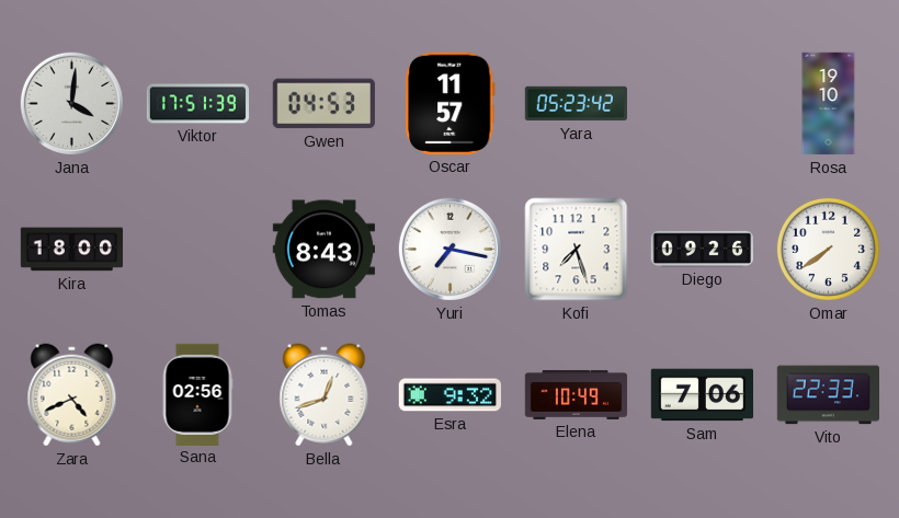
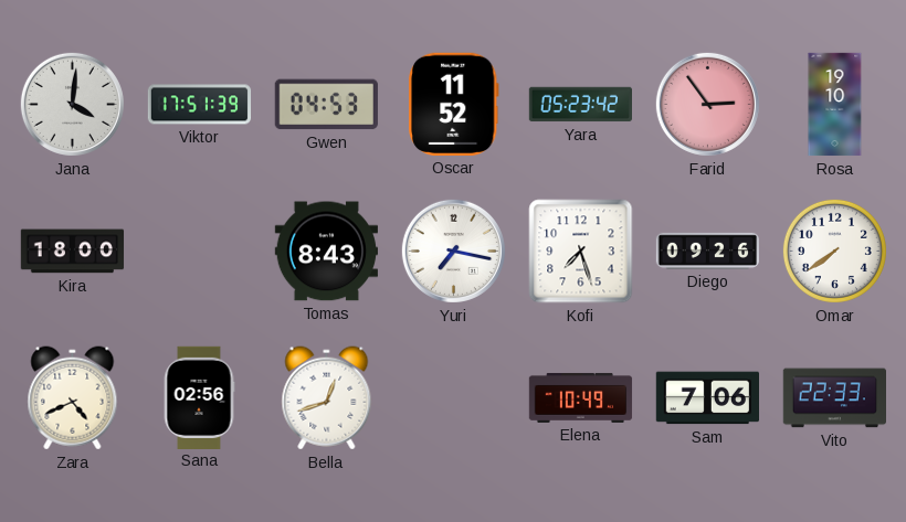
Oscar: 11:57 -> 11:52 (454, 104)
Farid: none -> 2:54 (707, 104)
Esra: 9:32 -> none (450, 395)
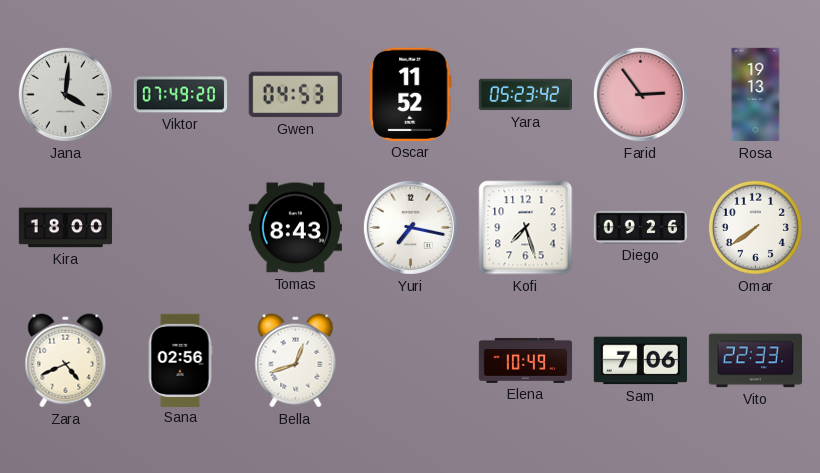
Viktor: 17:51 -> 07:49 (181, 95)
Rosa: 19:10 -> 19:13 (756, 95)
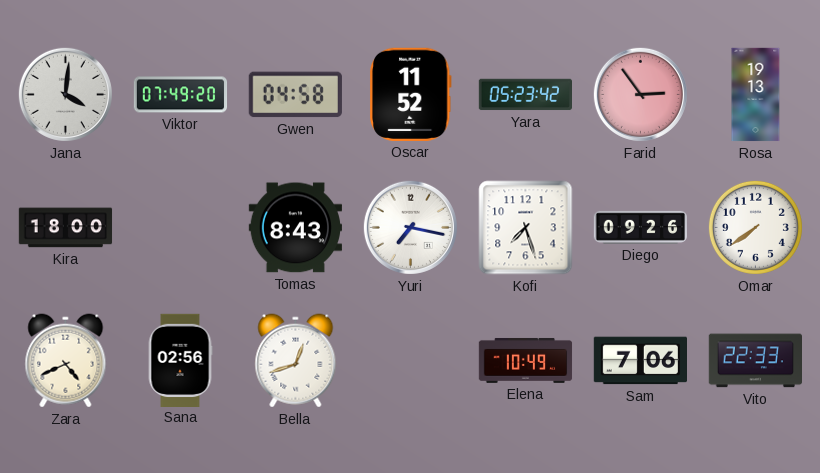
Gwen: 04:53 -> 04:58 (295, 95)
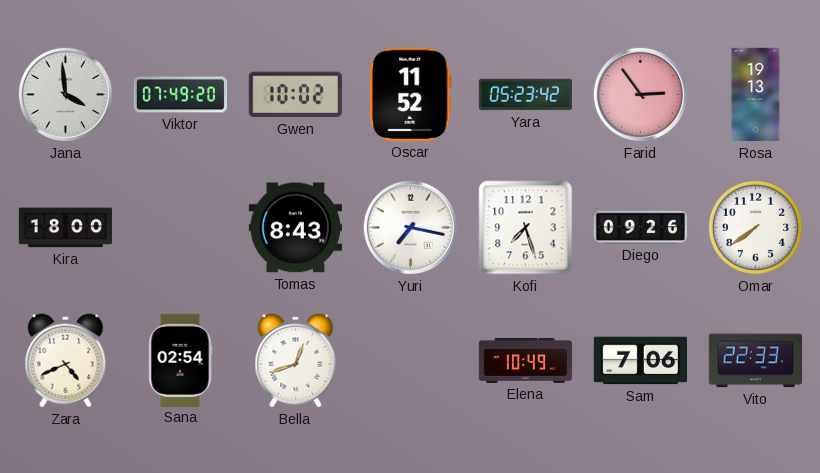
Jana: 4:01 -> 3:59 (65, 94)
Gwen: 04:58 -> 10:02 (295, 95)
Sana: 02:56 -> 02:54 (180, 360)
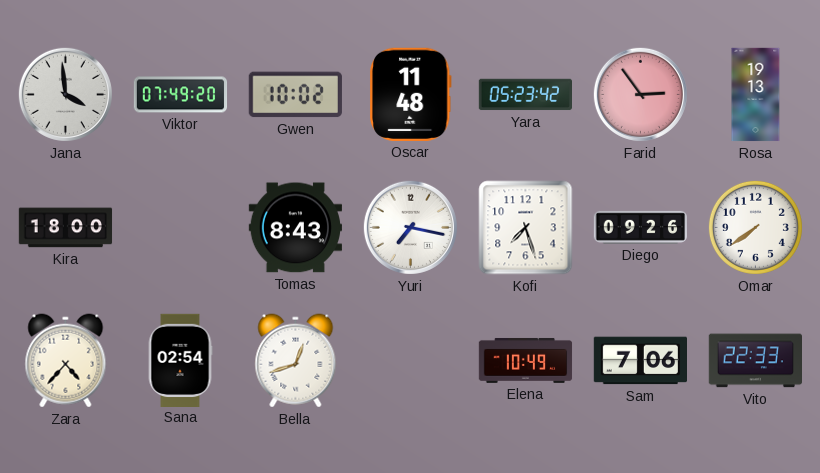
Oscar: 11:52 -> 11:48 (411, 94)
Zara: 4:41 -> 4:37 (66, 361)
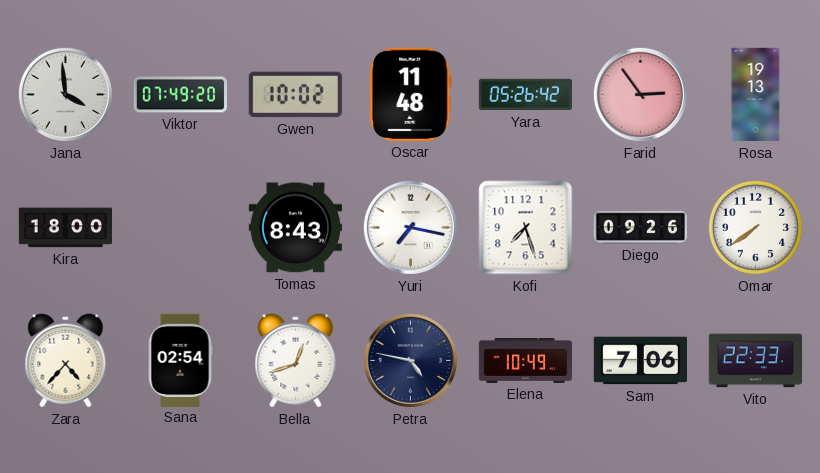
Yara: 05:23 -> 05:26 (525, 95)
Petra: none -> 4:47 (410, 360)
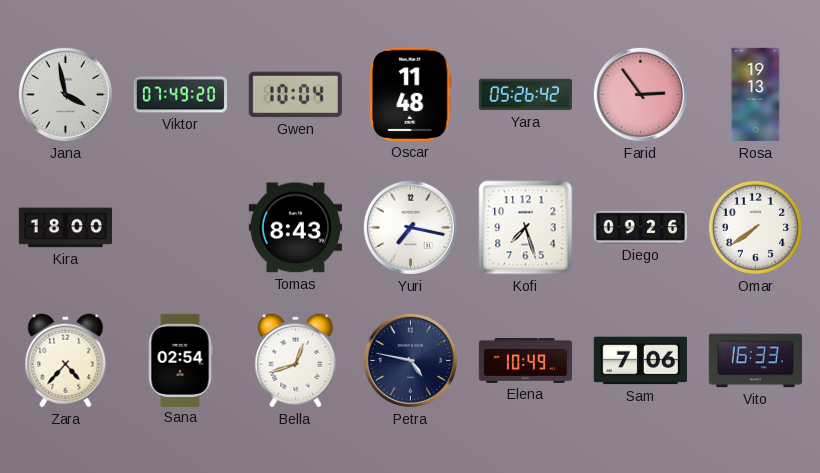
Jana: 3:59 -> 3:58 (65, 94)
Gwen: 10:02 -> 10:04 (295, 95)
Vito: 22:33 -> 16:33 (755, 361)
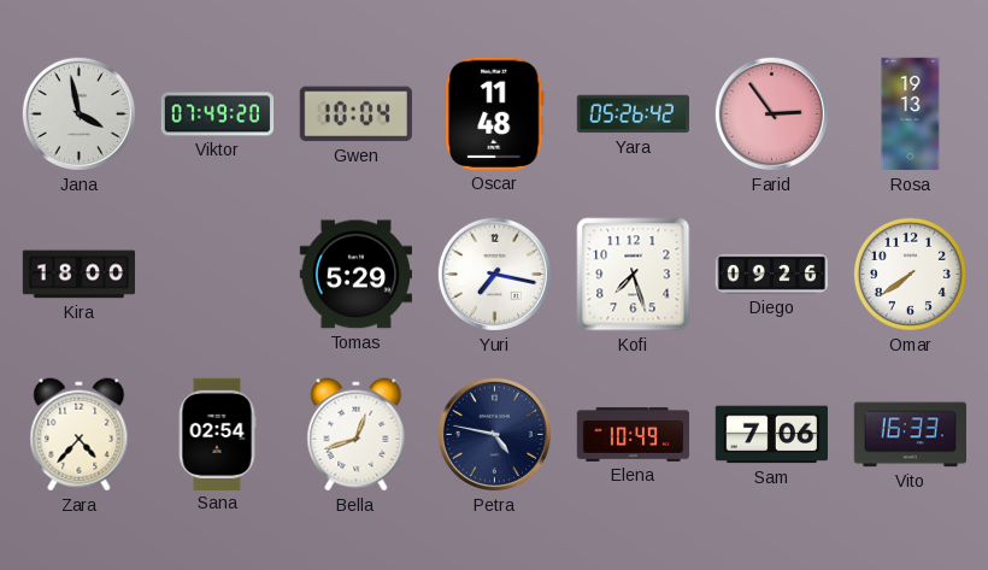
Tomas: 8:43 -> 5:29 (355, 275)
